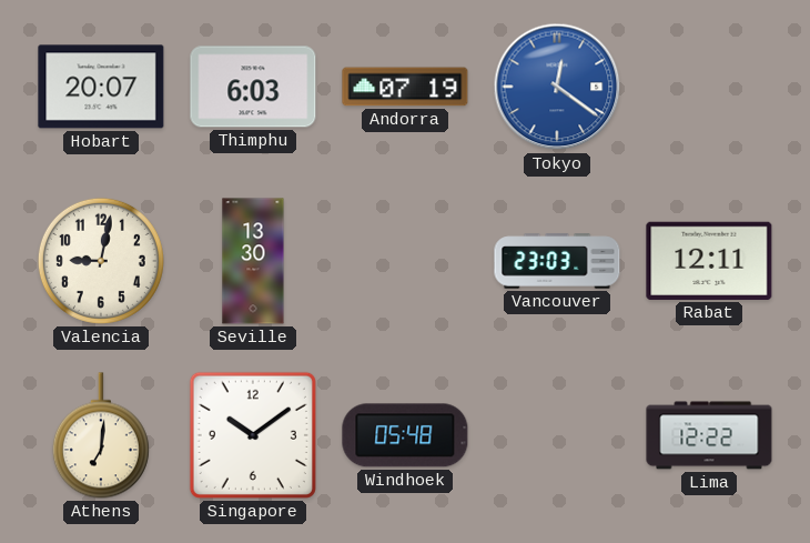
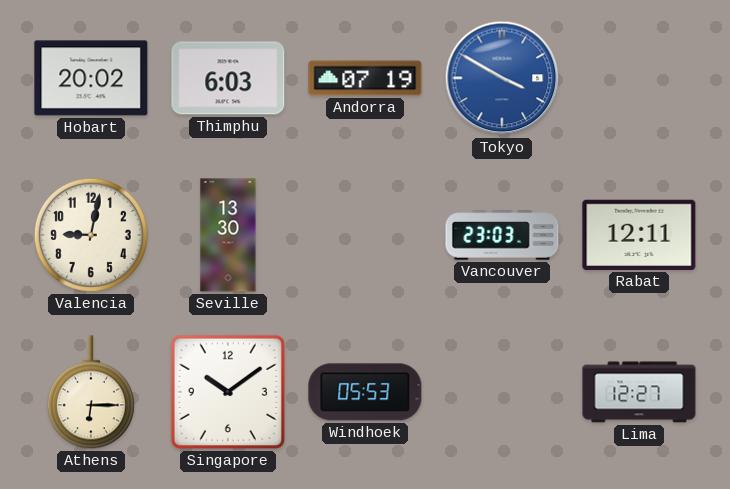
Hobart: 20:07 -> 20:02 (91, 78)
Tokyo: 12:21 -> 3:50 (502, 78)
Athens: 7:01 -> 6:15 (91, 392)
Windhoek: 05:48 -> 05:53 (365, 392)
Lima: 12:22 -> 12:27 (639, 392)
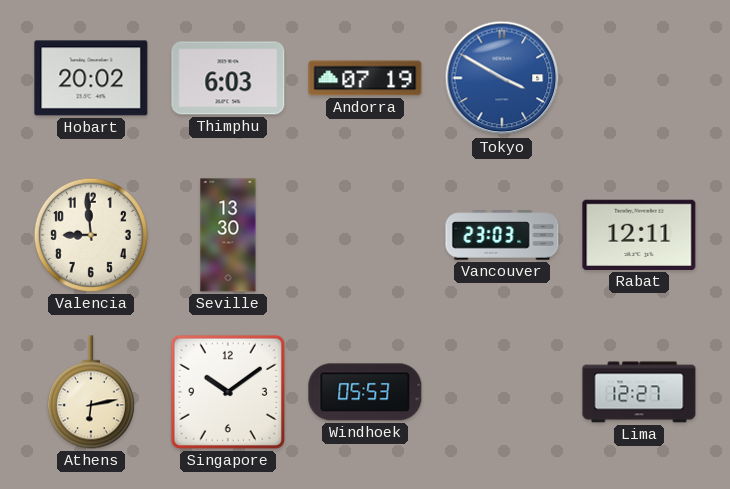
Valencia: 9:02 -> 8:59 (91, 235)
Athens: 6:15 -> 6:13 (91, 392)
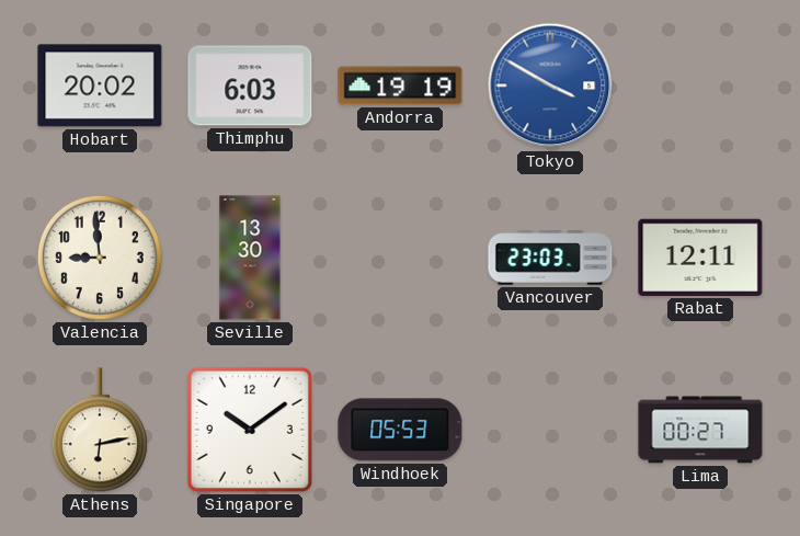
Andorra: 07:19 -> 19:19 (400, 85)
Lima: 12:27 -> 00:27 (700, 430)
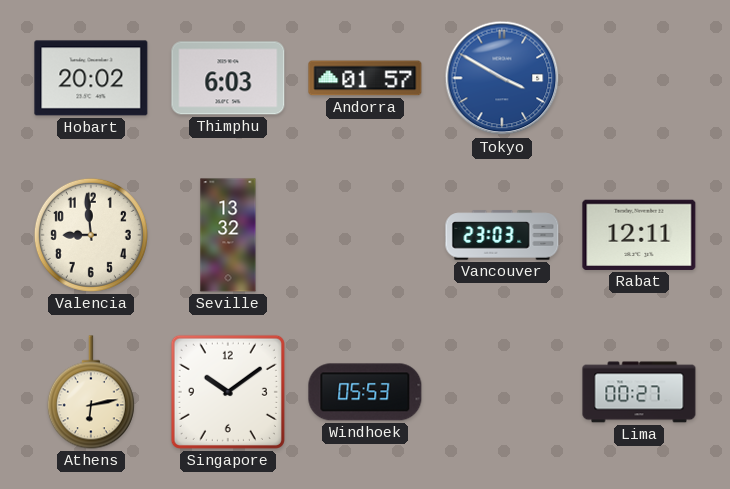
Andorra: 19:19 -> 01:57 (365, 78)
Seville: 13:30 -> 13:32 (228, 235)
